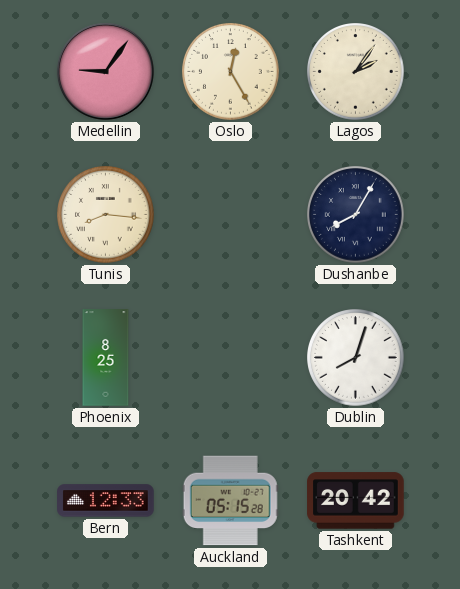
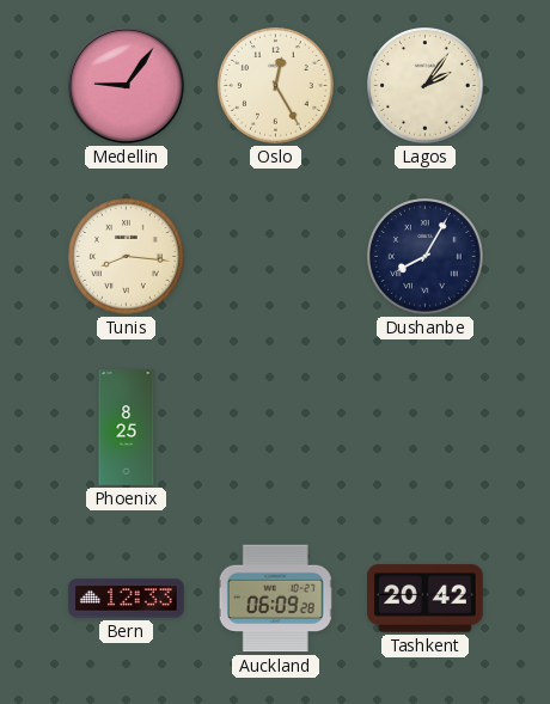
Dublin: 8:03 -> none (356, 358)
Auckland: 05:15 -> 06:09 (275, 599)
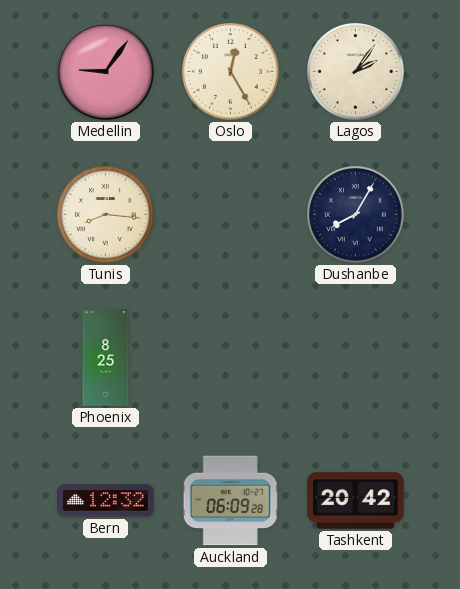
Bern: 12:33 -> 12:32 (106, 501)
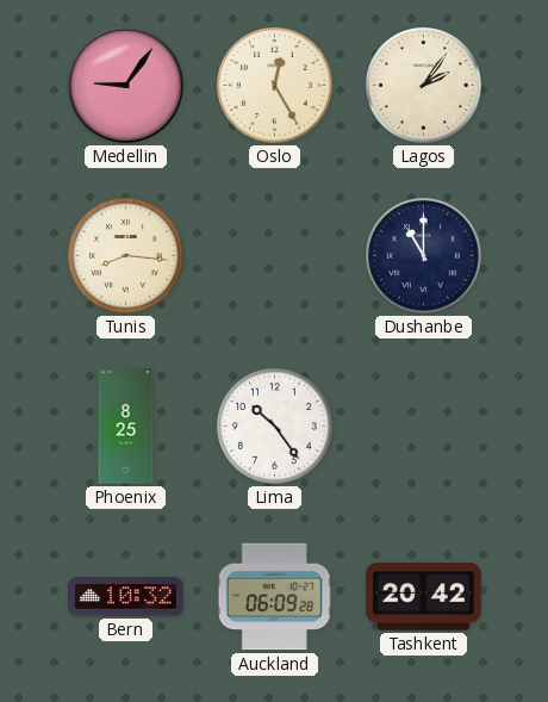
Dushanbe: 8:05 -> 11:00 (424, 256)
Lima: none -> 10:24 (275, 427)
Bern: 12:32 -> 10:32 (126, 597)
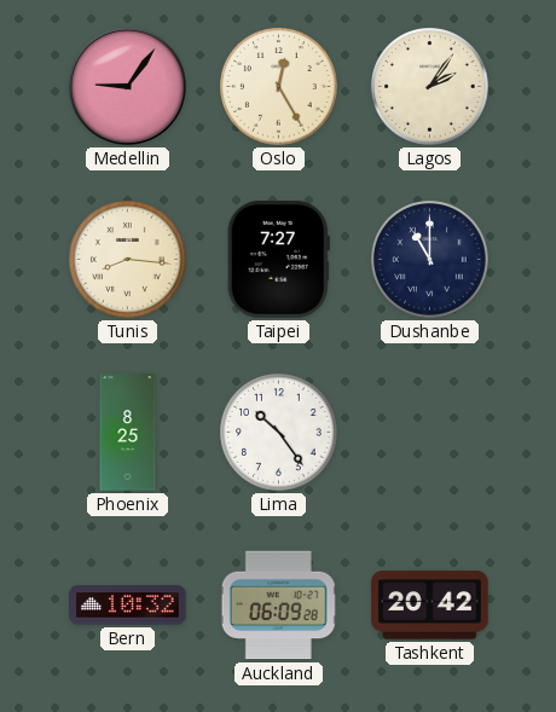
Taipei: none -> 7:27 (278, 260)
